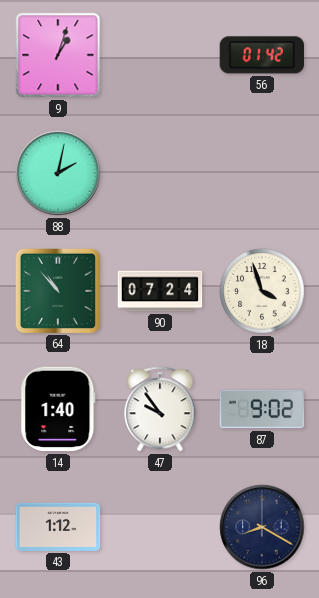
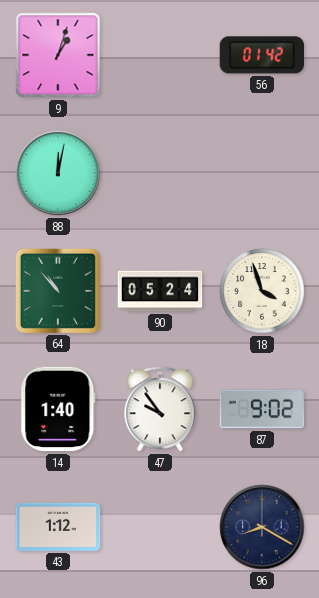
88: 2:02 -> 12:02 (58, 173)
90: 07:24 -> 05:24 (160, 291)
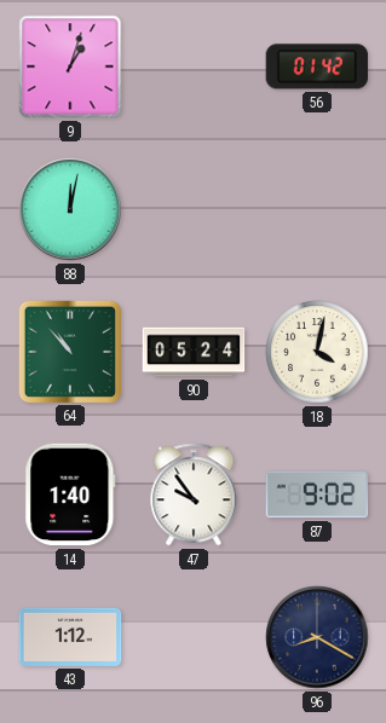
18: 3:57 -> 4:02 (317, 352)
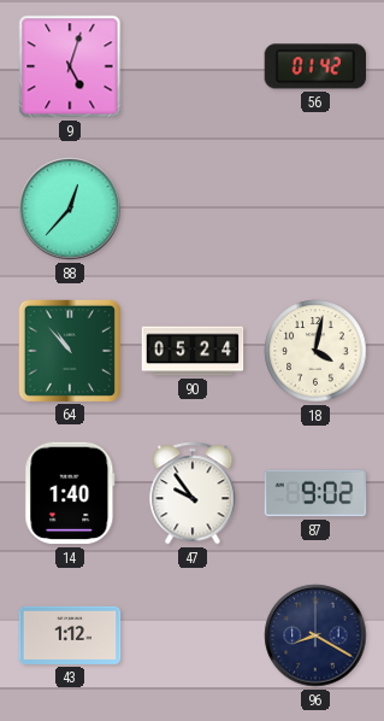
9: 1:03 -> 5:03 (70, 66)
88: 12:02 -> 12:37 (70, 209)
